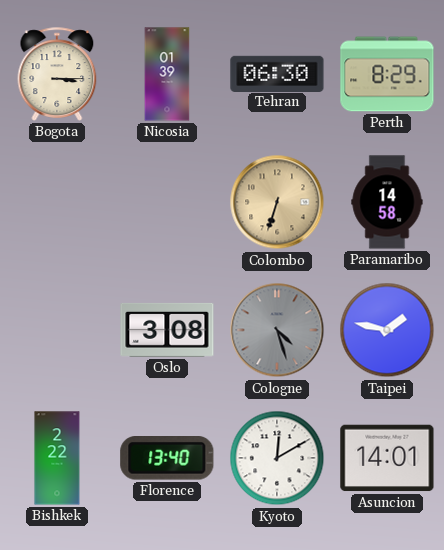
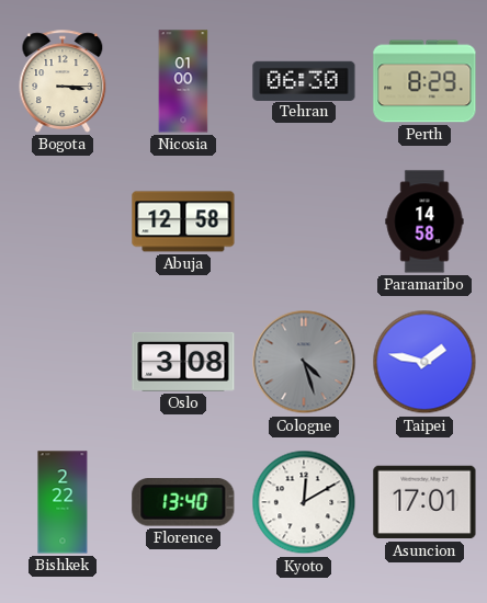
Nicosia: 01:39 -> 01:00 (183, 81)
Abuja: none -> 12:58 (183, 221)
Colombo: 6:33 -> none (277, 202)
Asuncion: 14:01 -> 17:01 (424, 502)
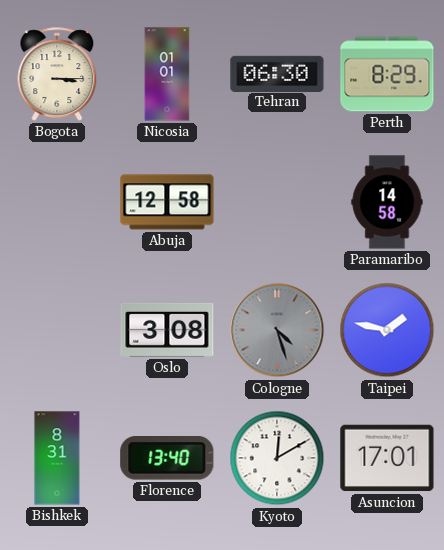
Nicosia: 01:00 -> 01:01 (167, 74)
Bishkek: 2:22 -> 8:31 (57, 458)
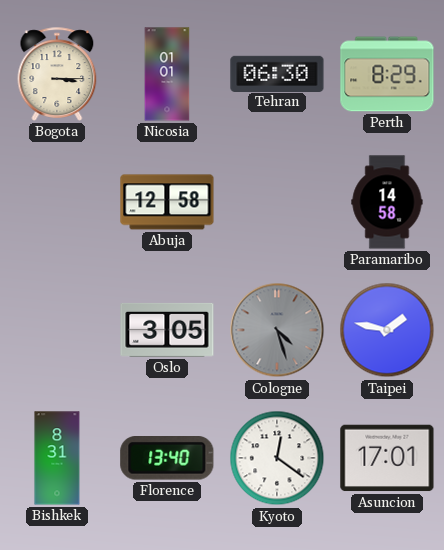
Oslo: 3:08 -> 3:05 (167, 330)
Kyoto: 12:10 -> 12:21 (277, 458)
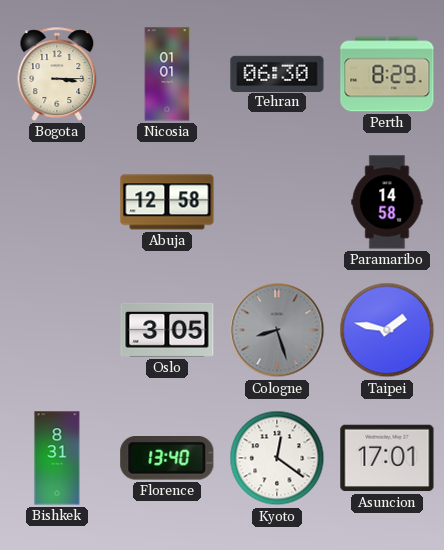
Cologne: 4:27 -> 8:27 (277, 330)
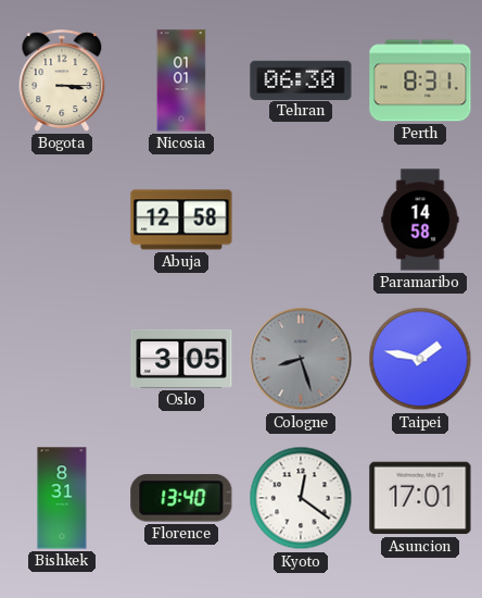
Perth: 8:29 -> 8:31 (420, 80)
